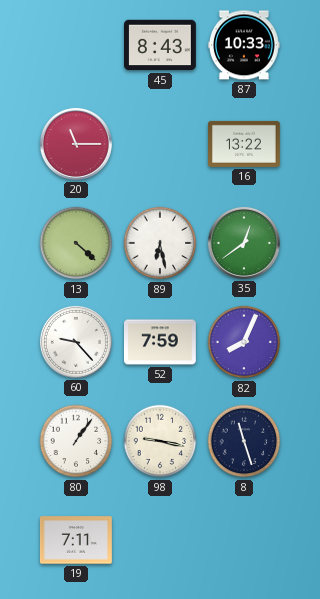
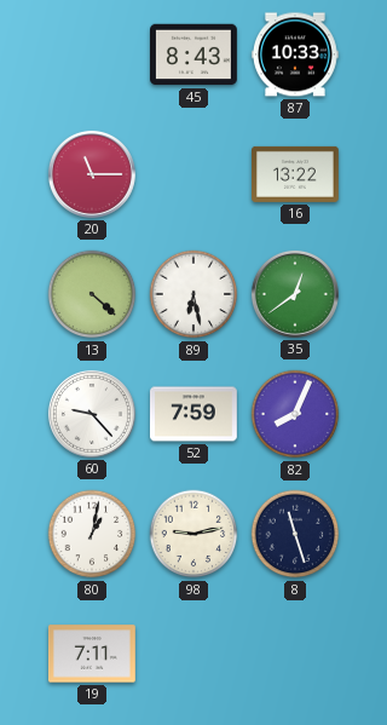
80: 1:06 -> 1:02 (92, 534)
98: 9:17 -> 9:13 (193, 534)
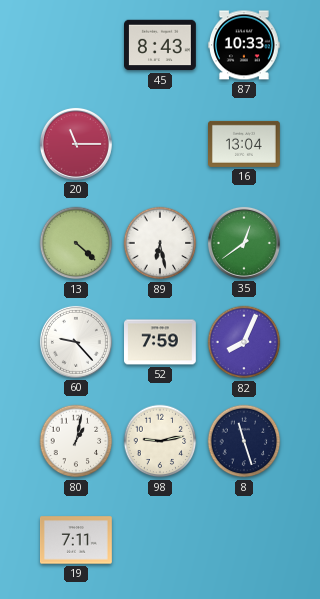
16: 13:22 -> 13:04 (245, 144)
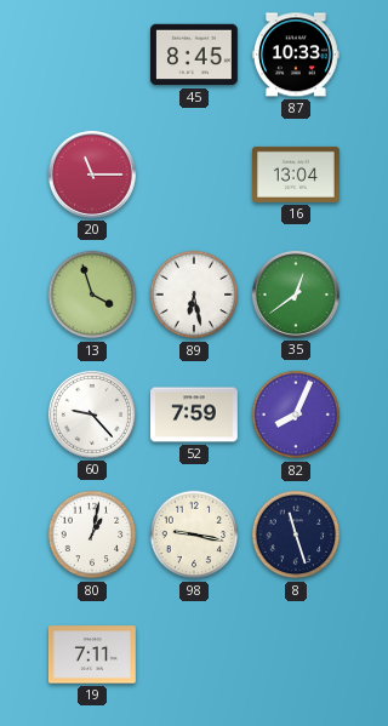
45: 8:43 -> 8:45 (195, 55)
13: 4:22 -> 3:57 (92, 295)
98: 9:13 -> 9:17 (194, 535)
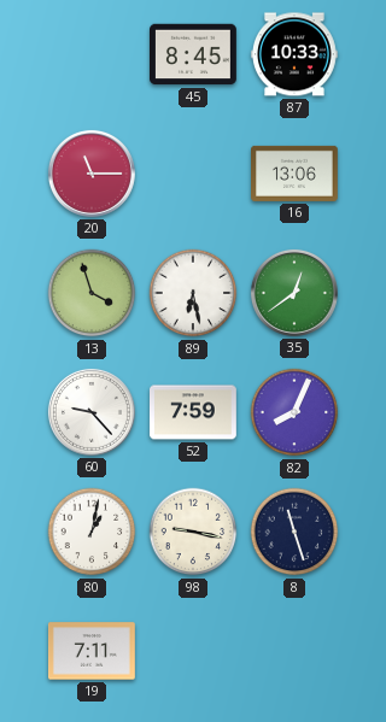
16: 13:04 -> 13:06 (296, 174)
